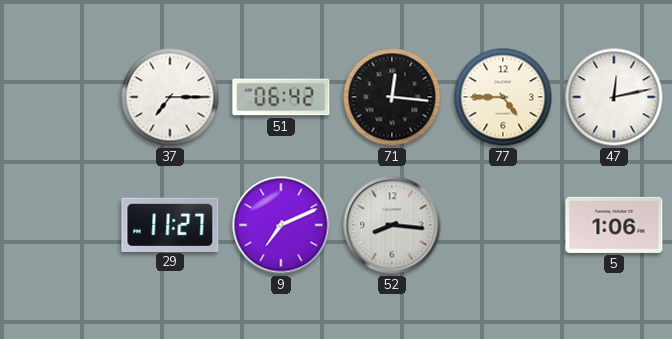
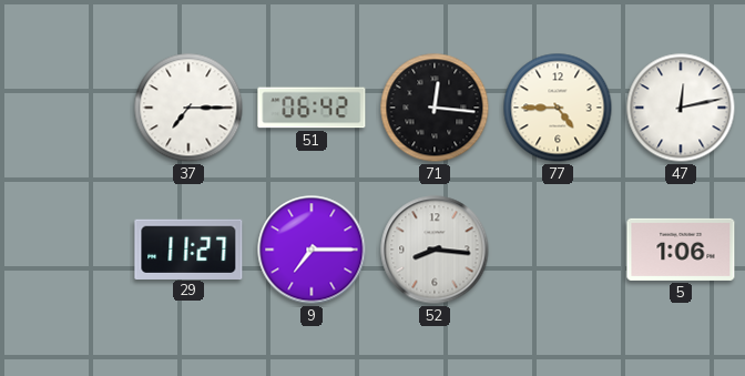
9: 7:11 -> 7:15 (312, 250)
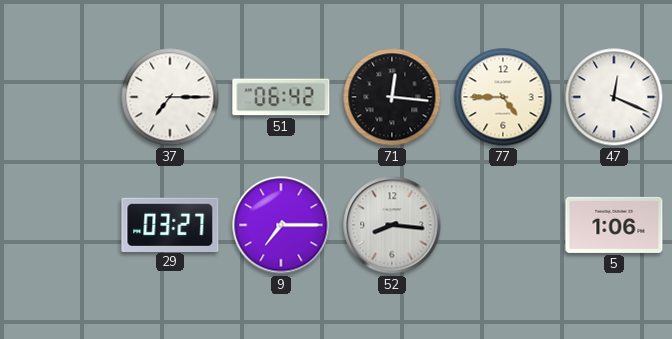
47: 12:13 -> 12:19 (614, 97)
29: 11:27 -> 03:27 (170, 224)
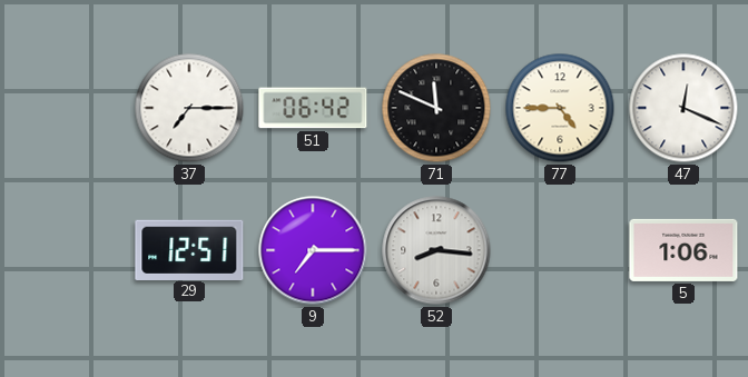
71: 12:16 -> 11:49 (436, 108)
29: 03:27 -> 12:51 (189, 249)
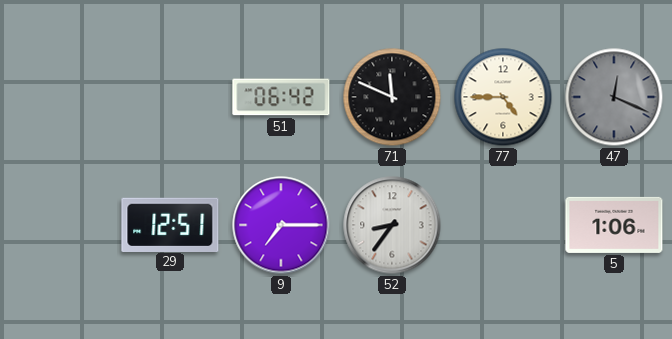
37: 7:15 -> none (189, 108)
47 dial: white -> grey (614, 97)
52: 8:16 -> 8:36 (392, 225)
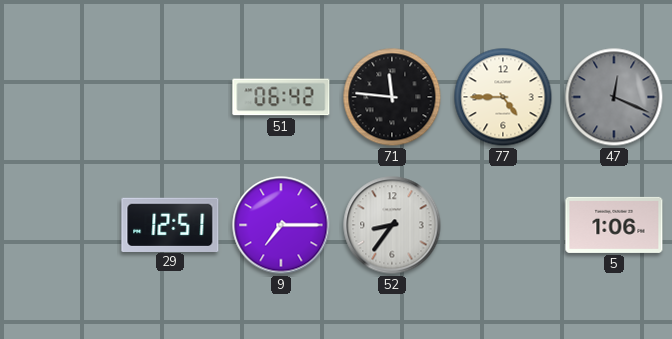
71: 11:49 -> 11:46 (392, 97)
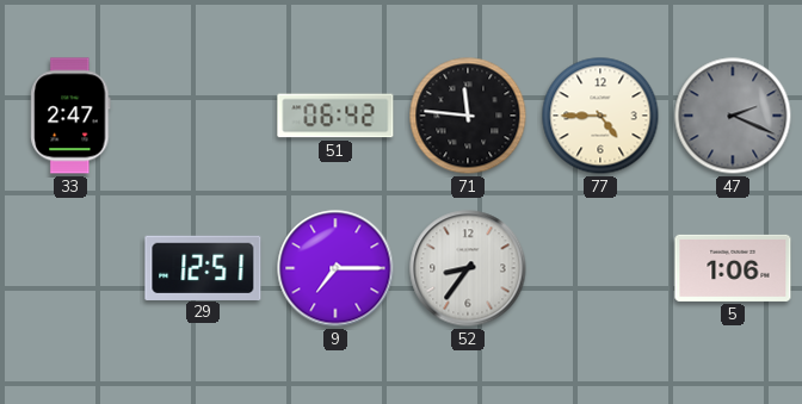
33: none -> 2:47 (70, 116)
47: 12:19 -> 2:19 (733, 116)
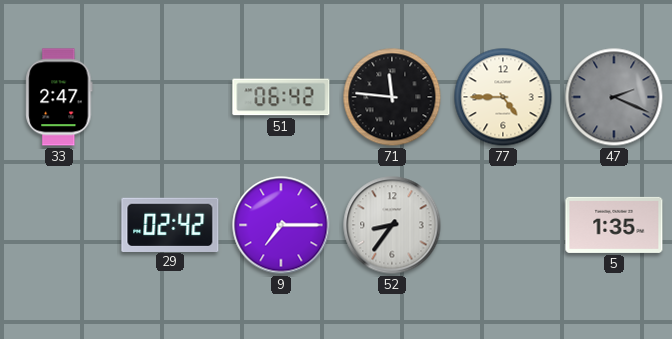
29: 12:51 -> 02:42 (170, 224)
5: 1:06 -> 1:35 (614, 225)
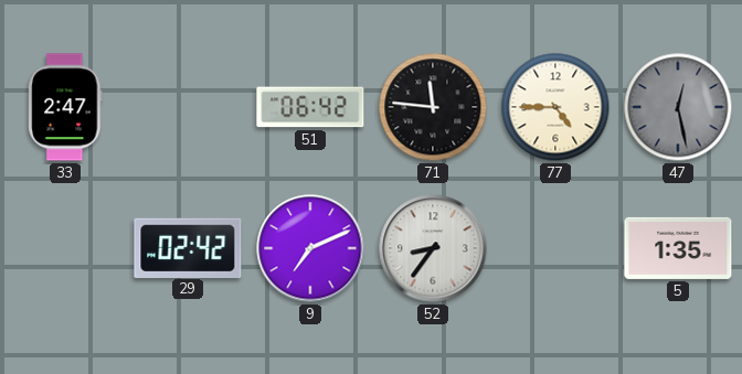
47: 2:19 -> 12:28 (678, 107)
9: 7:15 -> 7:11 (310, 248)
